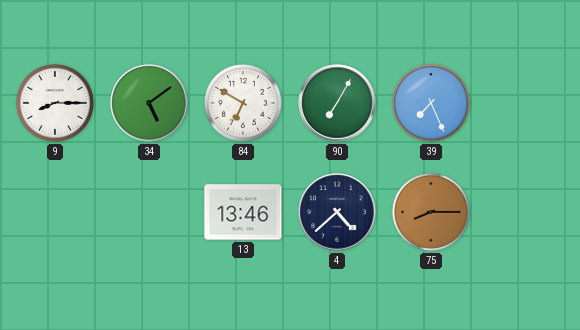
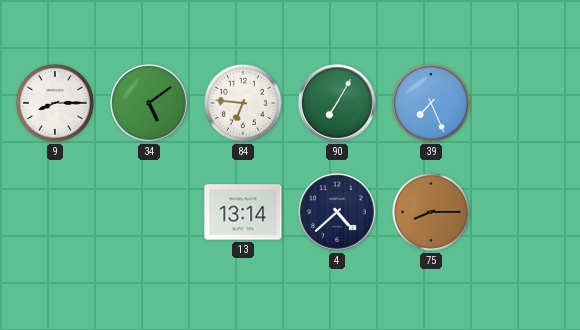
84: 6:50 -> 6:46 (243, 103)
13: 13:46 -> 13:14 (243, 212)
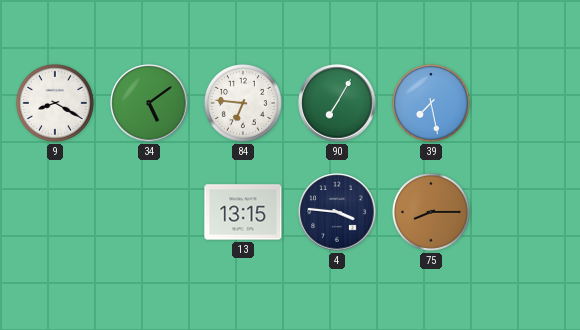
9: 8:15 -> 8:20 (55, 103)
39: 7:26 -> 7:28 (431, 103)
13: 13:14 -> 13:15 (243, 212)
4: 4:38 -> 3:46 (337, 212)
